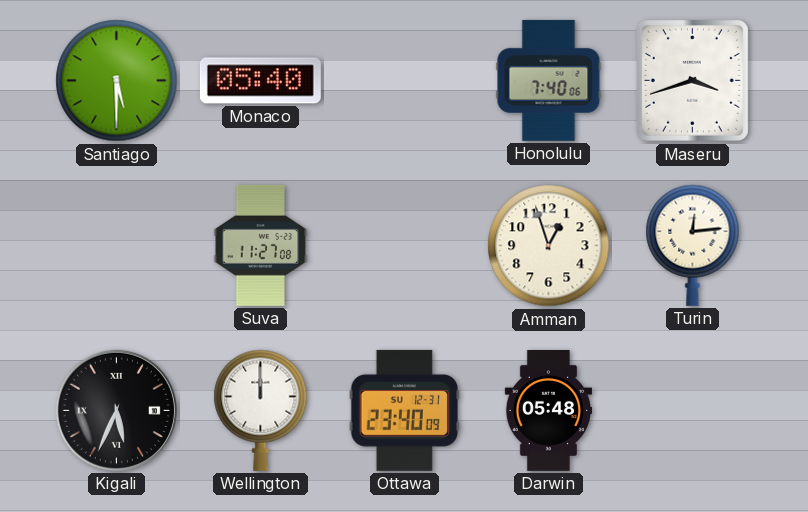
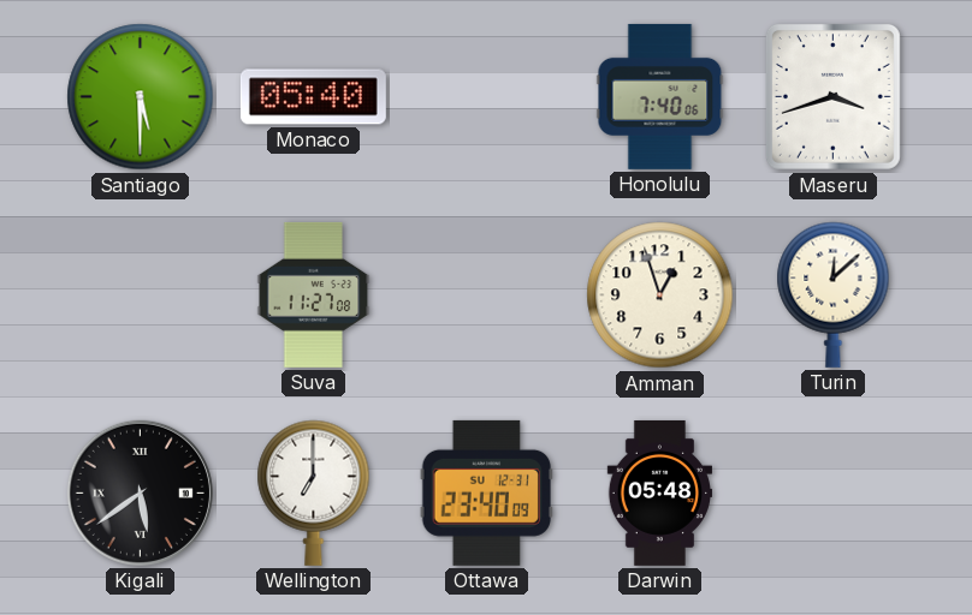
Turin: 12:14 -> 12:08 (834, 294)
Kigali: 5:34 -> 5:39 (140, 492)
Wellington: 12:00 -> 7:00 (314, 492)
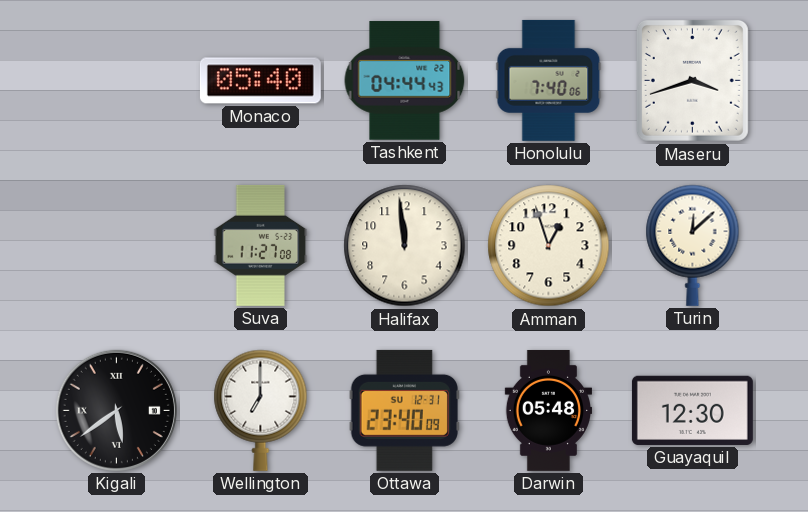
Santiago: 5:30 -> none (141, 97)
Tashkent: none -> 04:44 (405, 81)
Halifax: none -> 11:59 (405, 246)
Guayaquil: none -> 12:30 (692, 410)
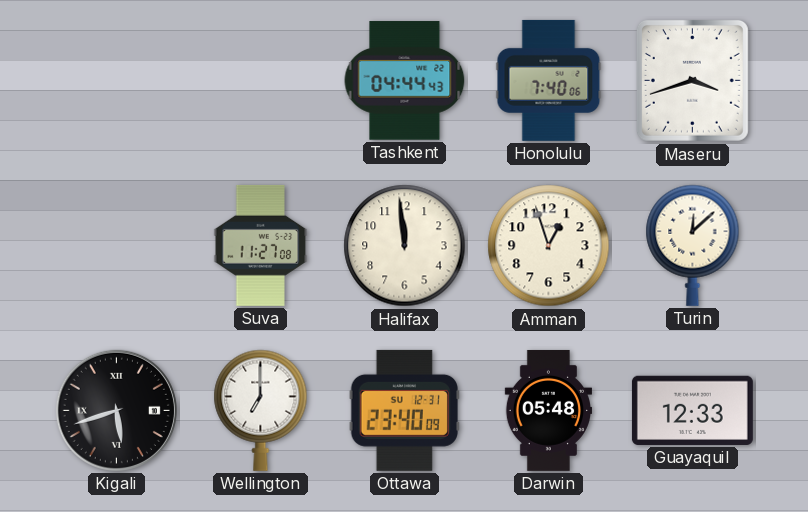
Monaco: 05:40 -> none (260, 81)
Kigali: 5:39 -> 5:42 (116, 410)
Guayaquil: 12:30 -> 12:33 (692, 410)
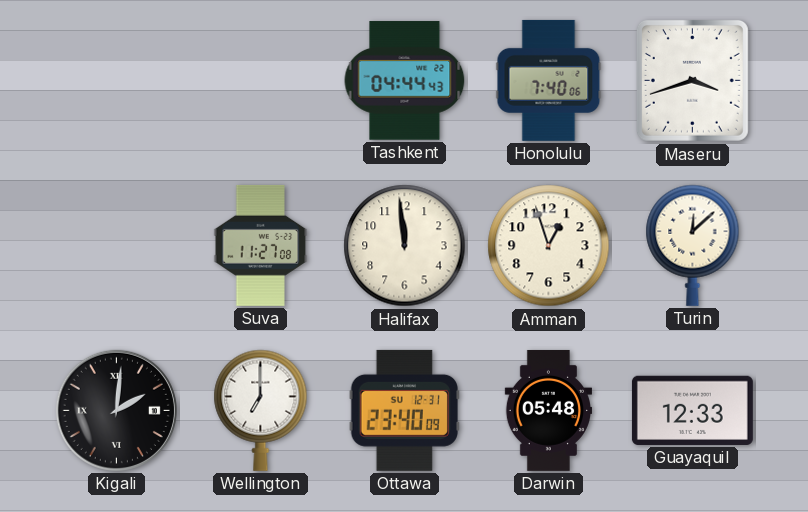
Kigali: 5:42 -> 2:01 (116, 410)
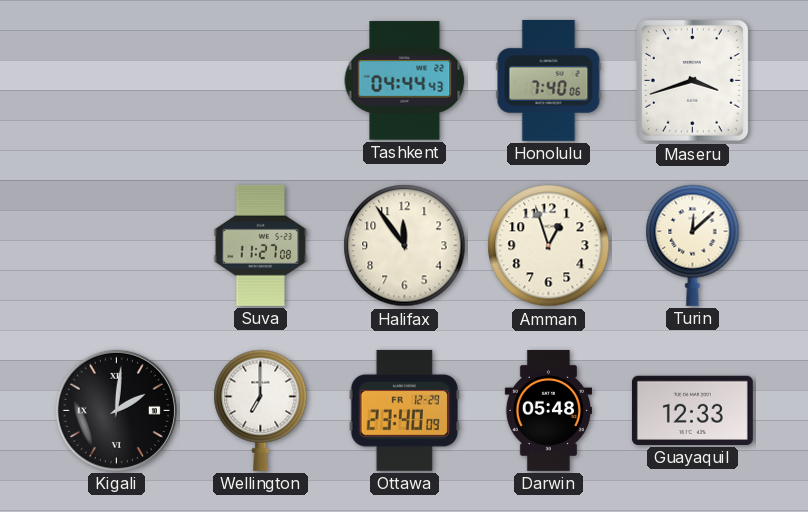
Halifax: 11:59 -> 11:54 (405, 246)
Ottawa date: SU 12-31 -> FR 12-29 (404, 410)
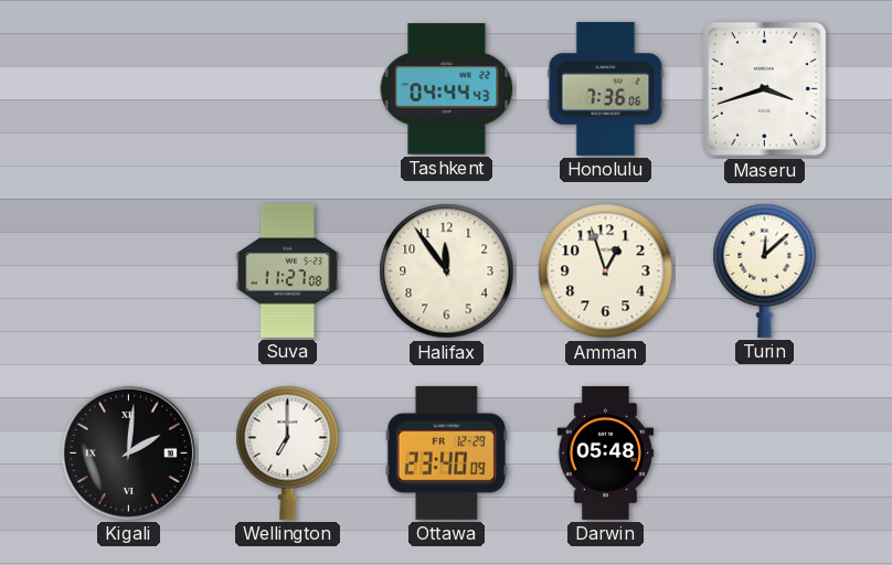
Honolulu: 7:40 -> 7:36 (606, 88)
Guayaquil: 12:33 -> none (692, 410)
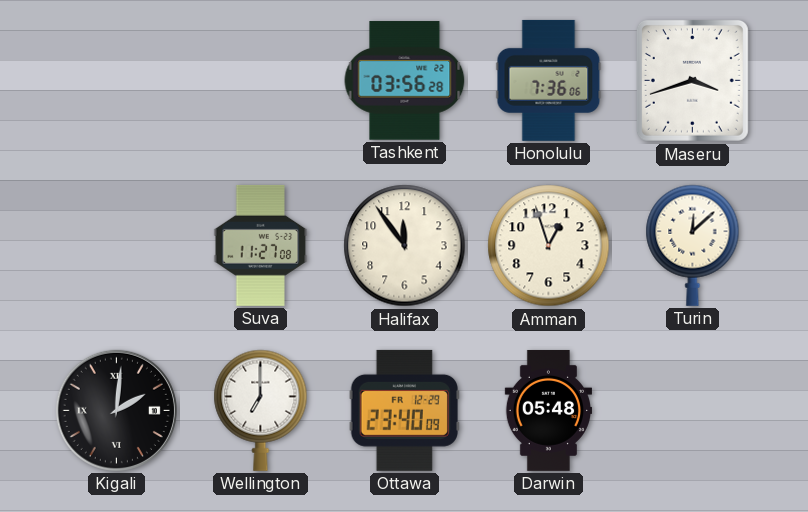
Tashkent: 04:44 -> 03:56 (405, 81)
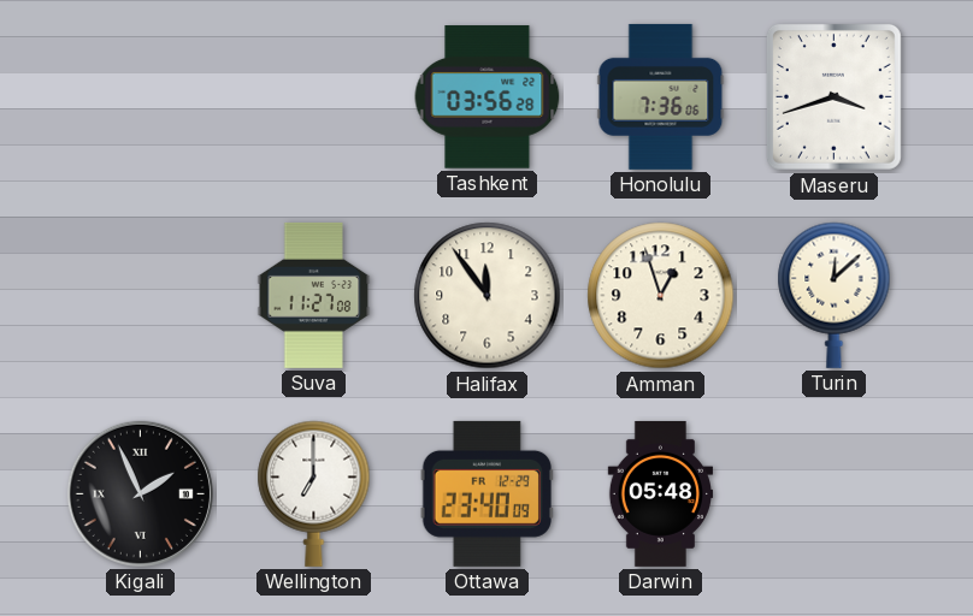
Kigali: 2:01 -> 1:56 (140, 493)
